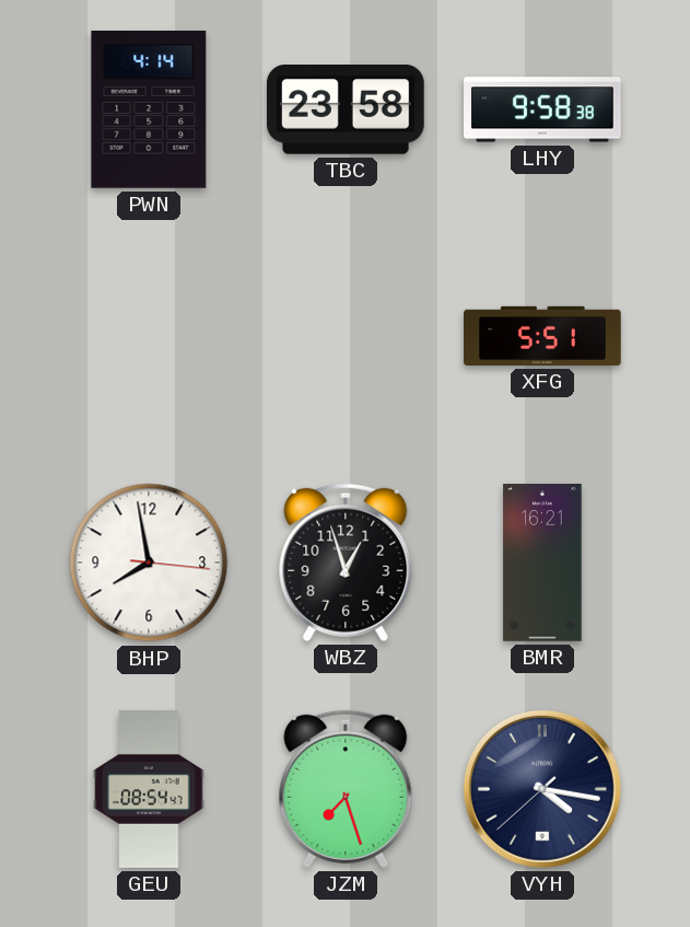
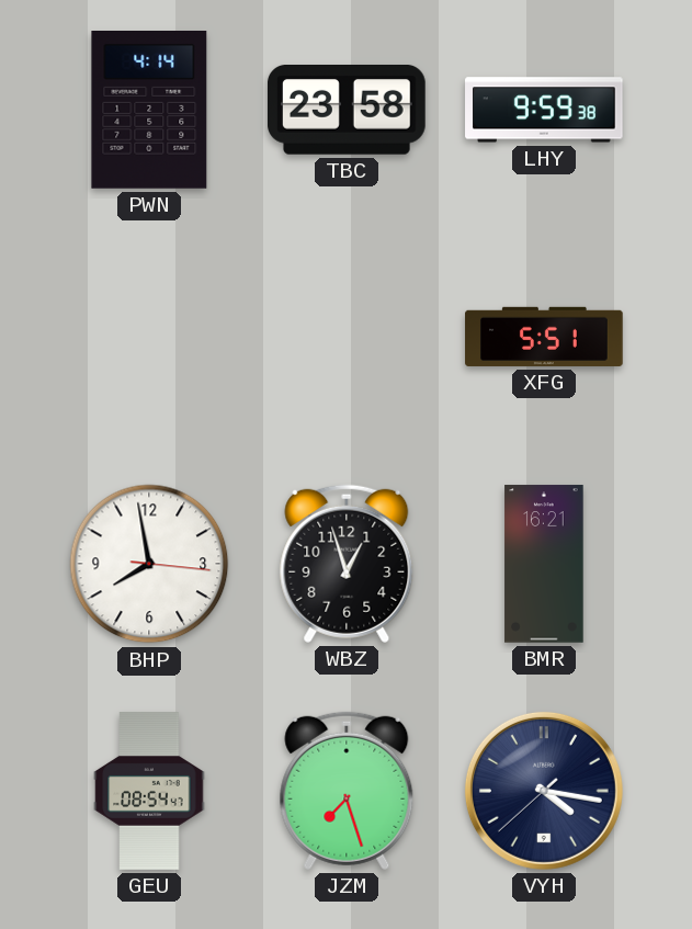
LHY: 9:58 -> 9:59 (544, 110)
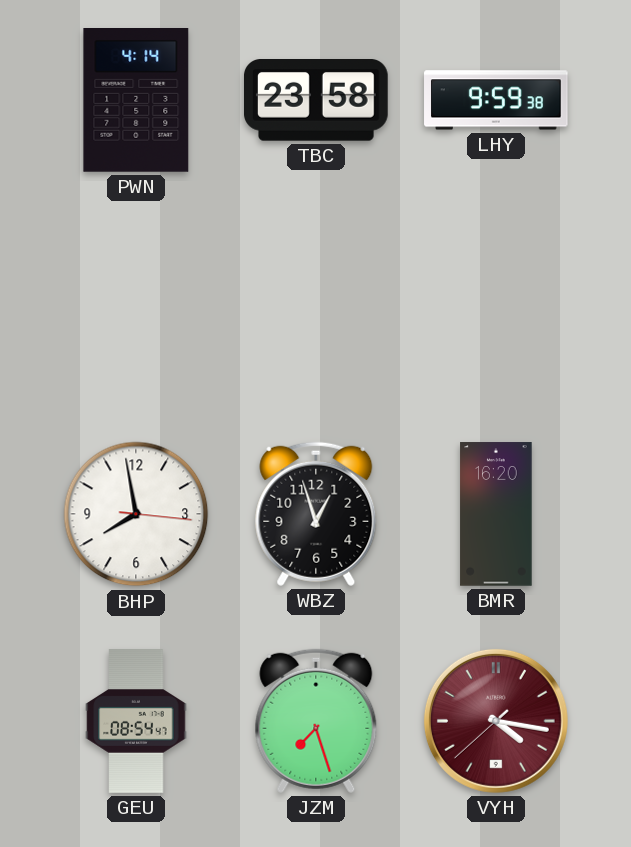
XFG: 5:51 -> none (544, 337)
BMR: 16:21 -> 16:20 (496, 514)
VYH dial: navy -> burgundy (496, 721)
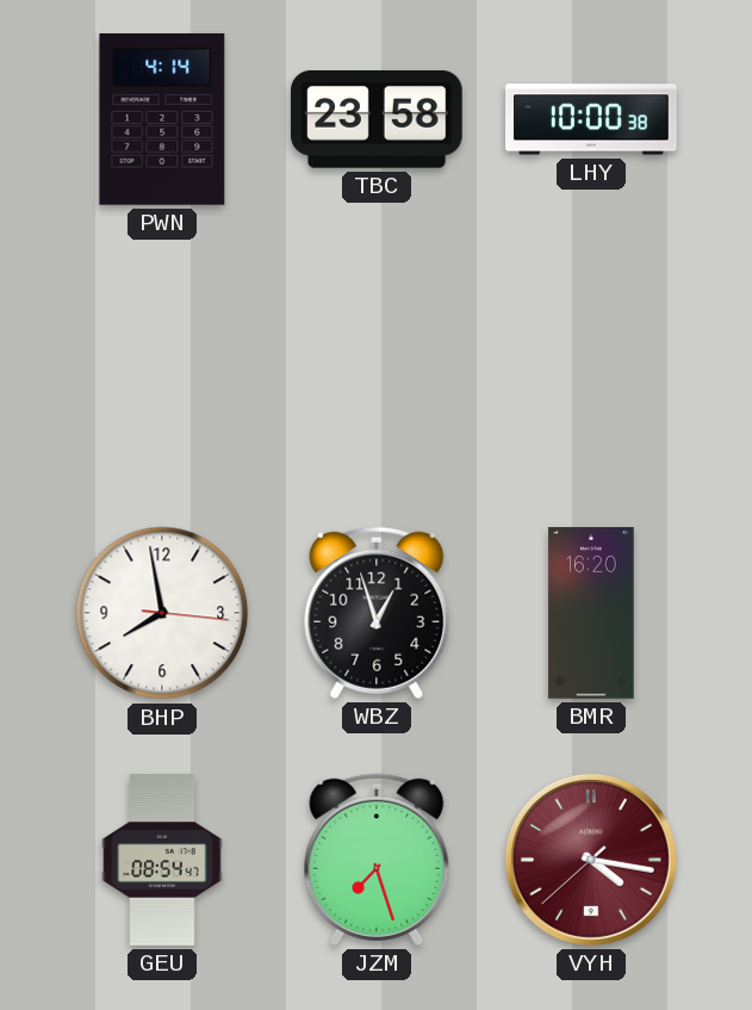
LHY: 9:59 -> 10:00 (591, 119)
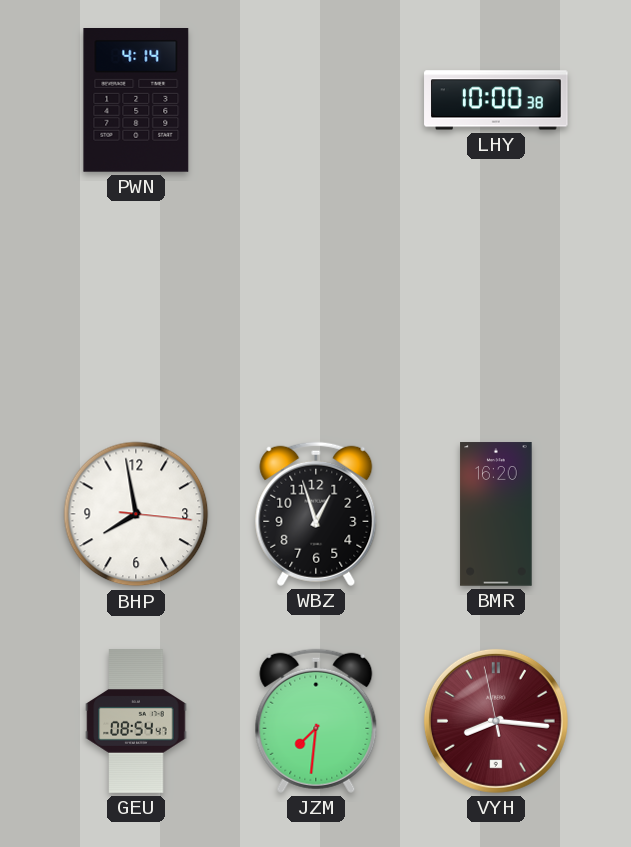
TBC: 23:58 -> none (378, 119)
JZM: 7:27 -> 7:31 (316, 721)
VYH: 4:16 -> 8:15 (496, 721)
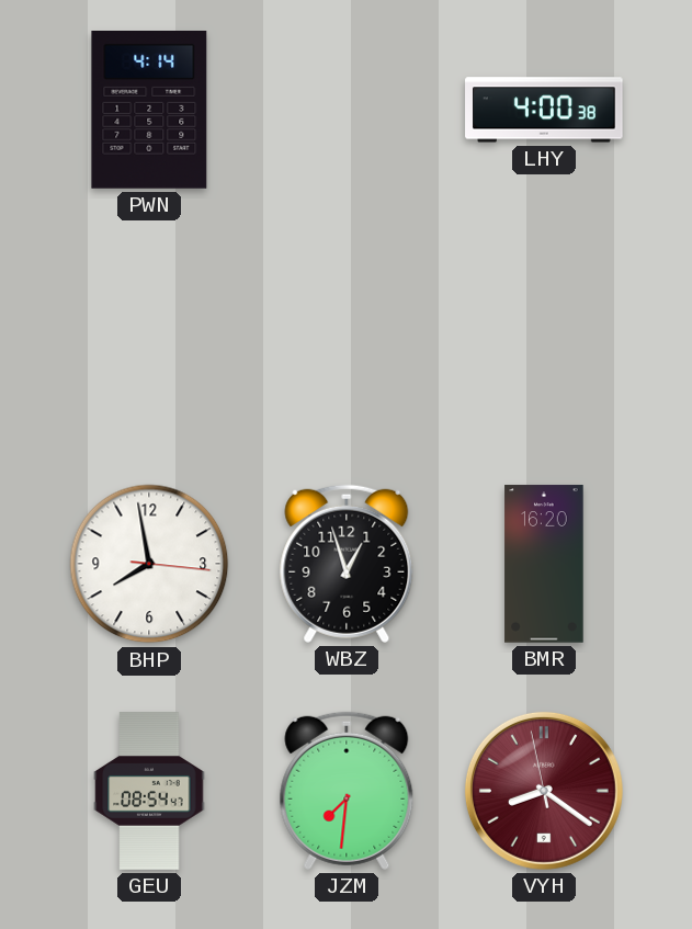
LHY: 10:00 -> 4:00 (544, 110)
VYH: 8:15 -> 8:20 (544, 791)
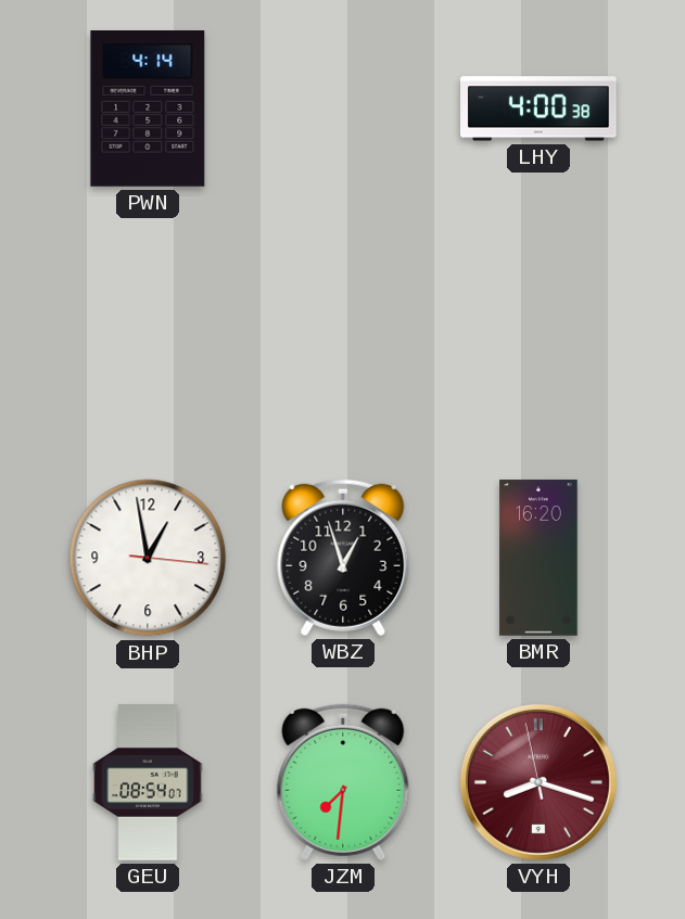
BHP: 7:58 -> 12:58 (148, 558)
GEU: 08:54:47 -> 08:54:07 (148, 782)
VYH: 8:20 -> 8:17 (538, 782)
